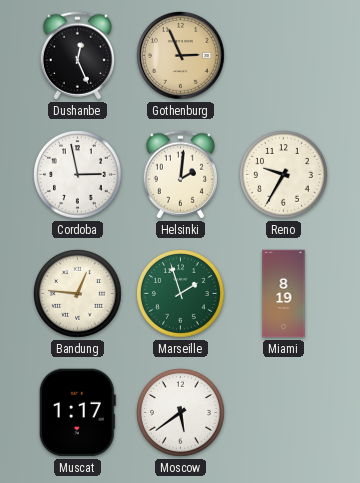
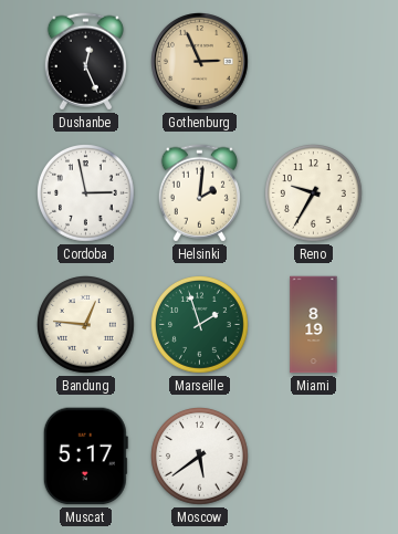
Muscat: 1:17 -> 5:17 (85, 457)
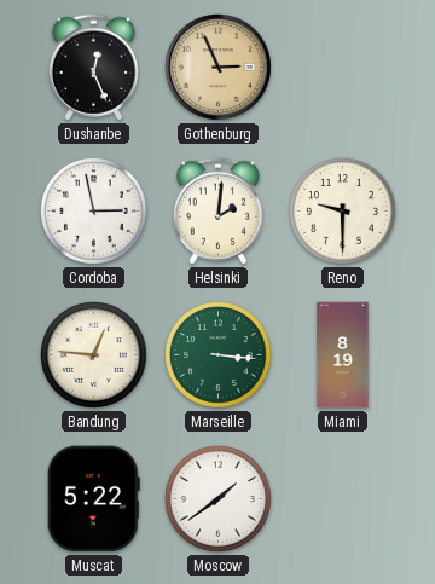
Reno: 9:35 -> 9:30 (343, 212)
Marseille: 1:57 -> 3:16 (219, 355)
Muscat: 5:17 -> 5:22 (93, 499)
Moscow: 5:39 -> 1:39 (219, 499)
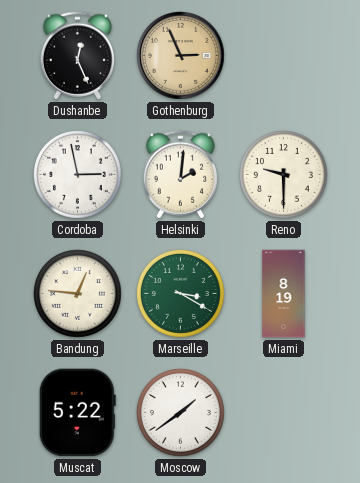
Marseille: 3:16 -> 3:20 (181, 294)
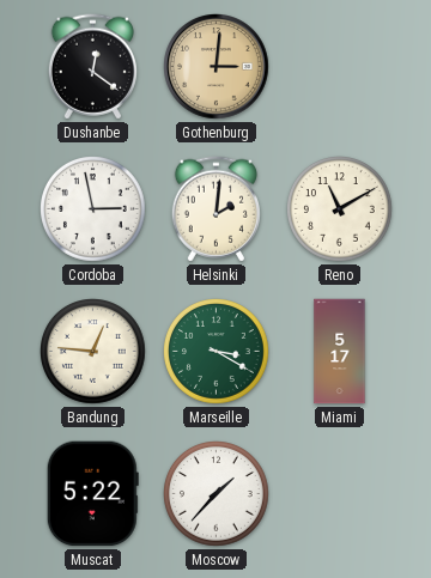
Dushanbe: 12:26 -> 12:21 (92, 67)
Gothenburg: 2:56 -> 3:01 (217, 67)
Reno: 9:30 -> 11:10 (340, 209)
Miami: 8:19 -> 5:17 (340, 352)
Moscow: 1:39 -> 1:37 (217, 494)
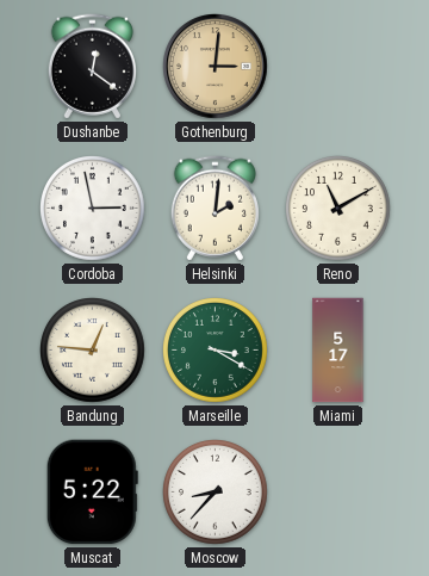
Moscow: 1:37 -> 8:37 (216, 493)
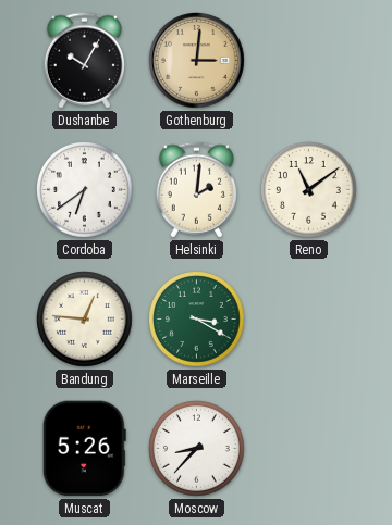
Dushanbe: 12:21 -> 10:05 (84, 61)
Cordoba: 2:58 -> 6:39 (85, 190)
Reno: 11:10 -> 11:09 (309, 190)
Miami: 5:17 -> none (338, 351)
Muscat: 5:22 -> 5:26 (84, 449)
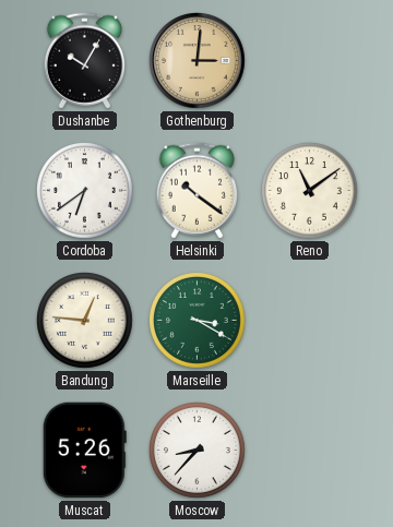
Helsinki: 2:01 -> 10:21 (196, 191)
